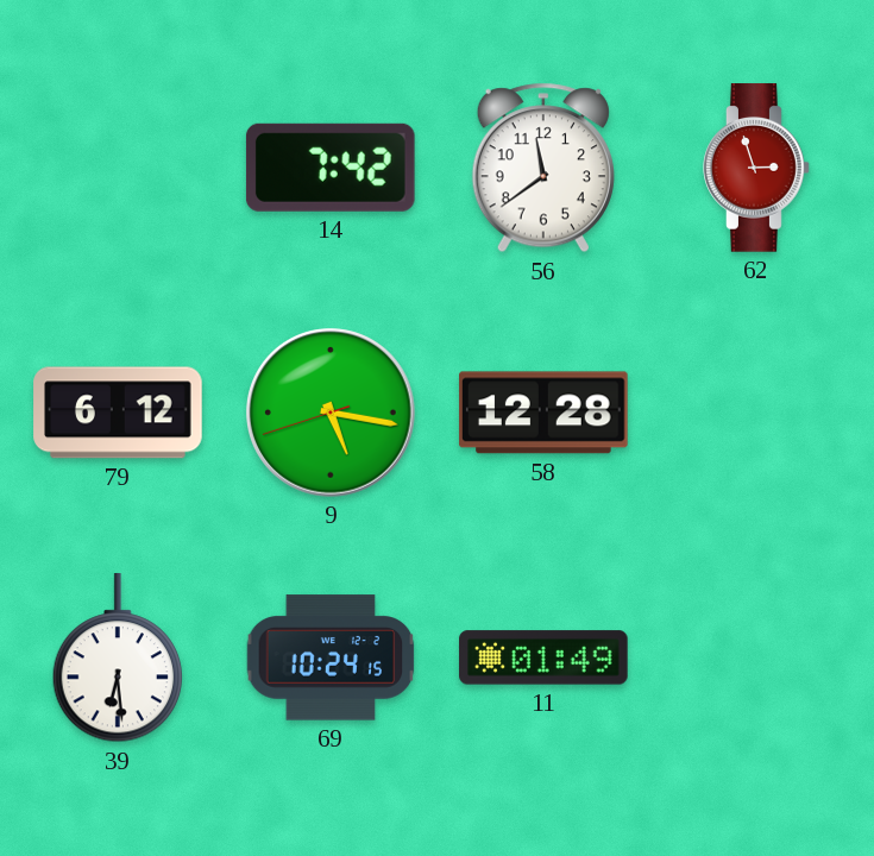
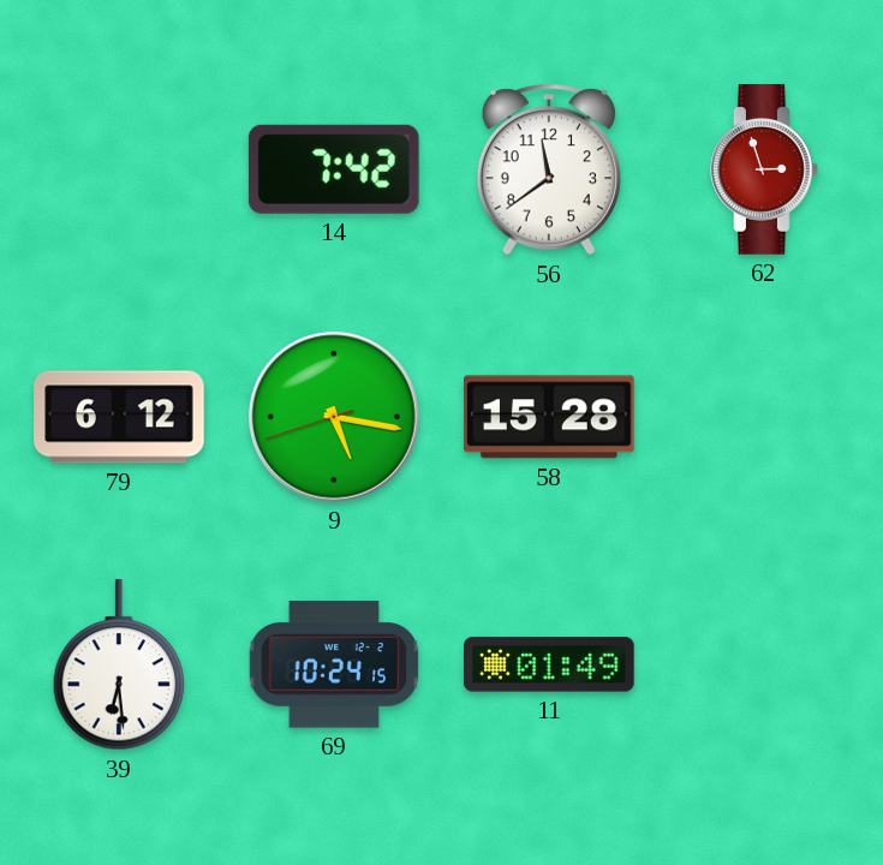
58: 12:28 -> 15:28 (549, 417)
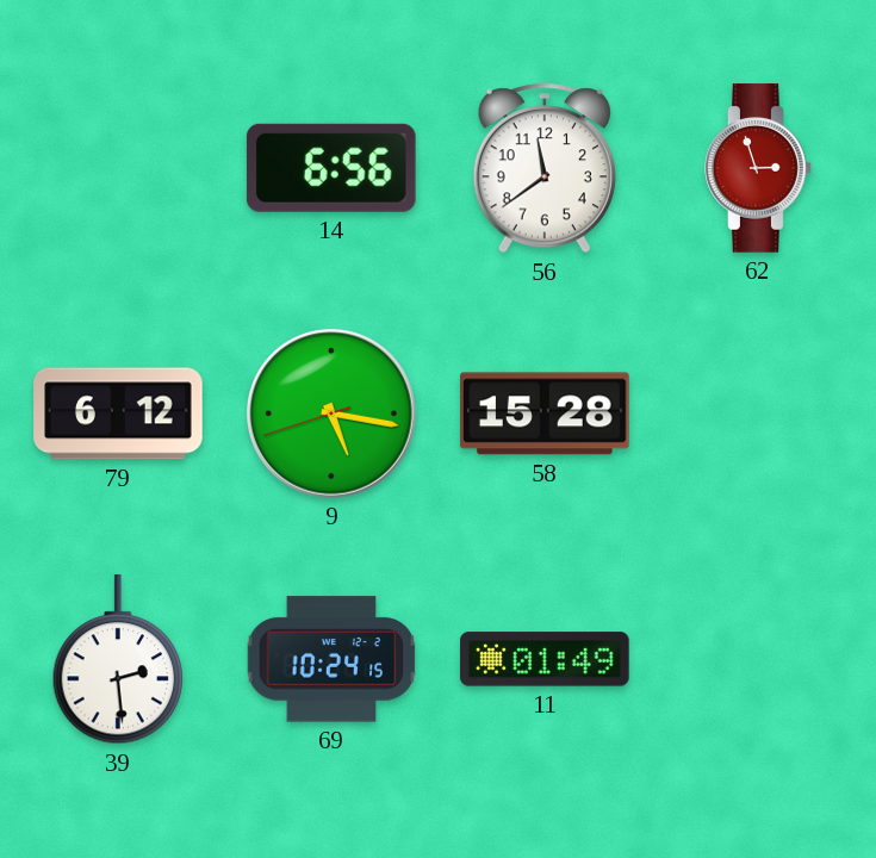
14: 7:42 -> 6:56 (331, 168)
39: 6:29 -> 2:29 (118, 660)
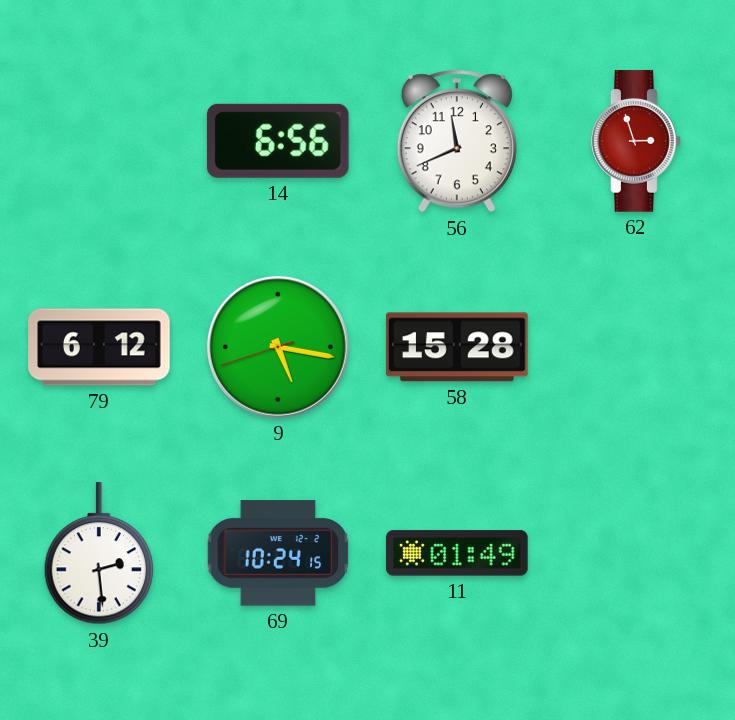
56: 11:39 -> 11:41 (457, 141)
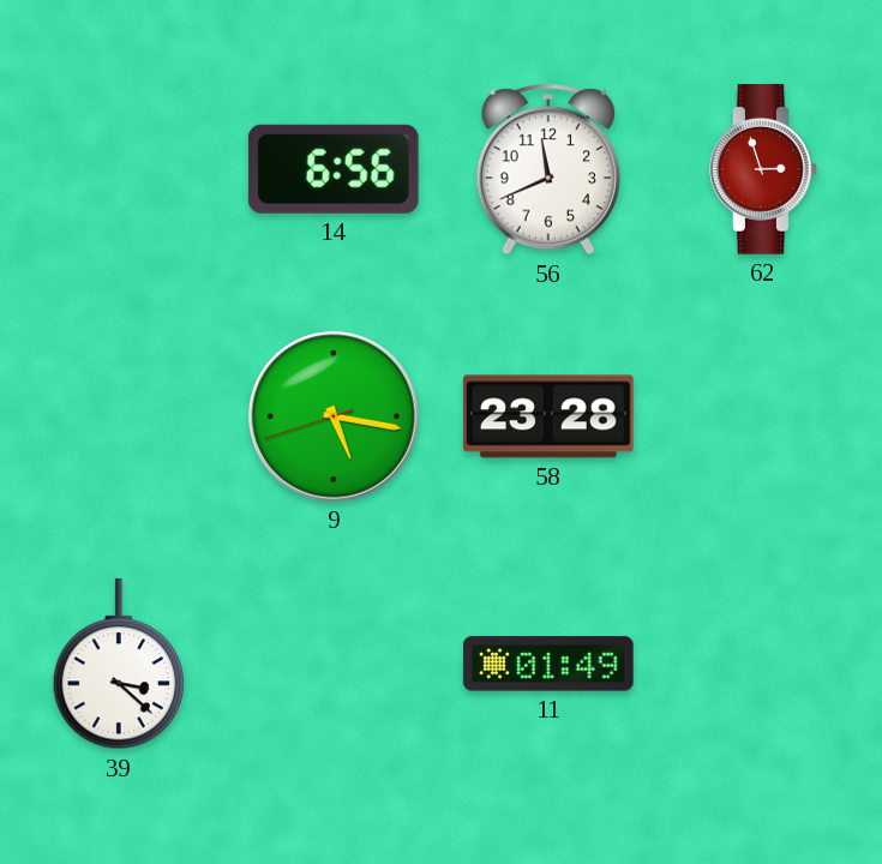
79: 6:12 -> none (99, 347)
58: 15:28 -> 23:28 (548, 416)
39: 2:29 -> 3:22 (119, 665)
69: 10:24 -> none (278, 553)
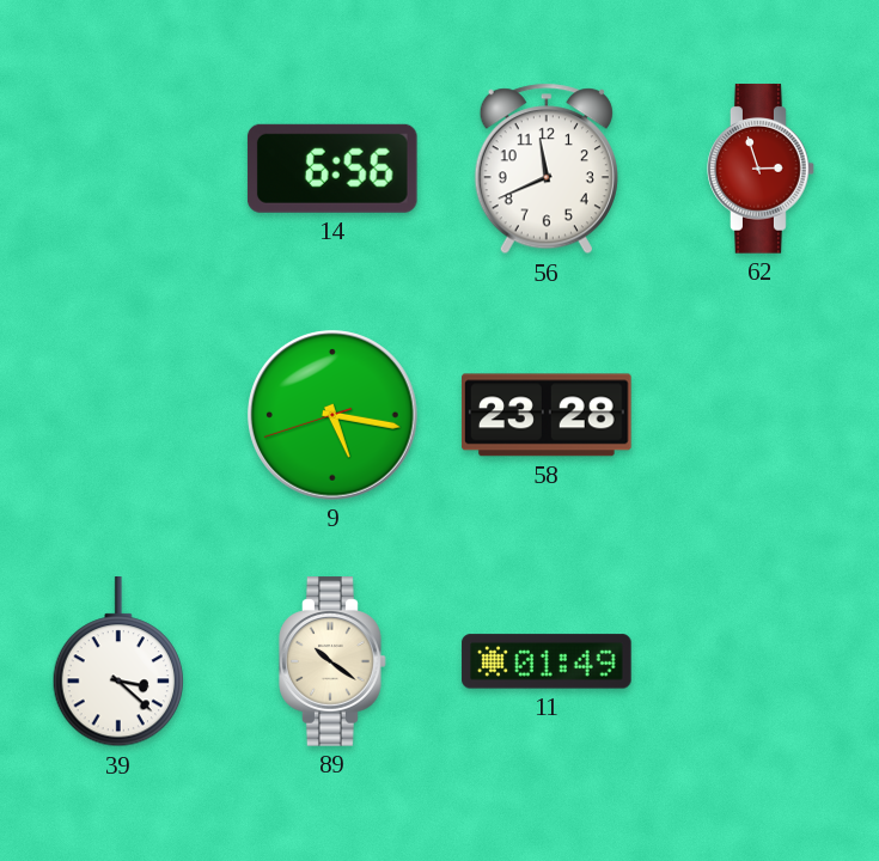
89: none -> 10:21 (332, 661)
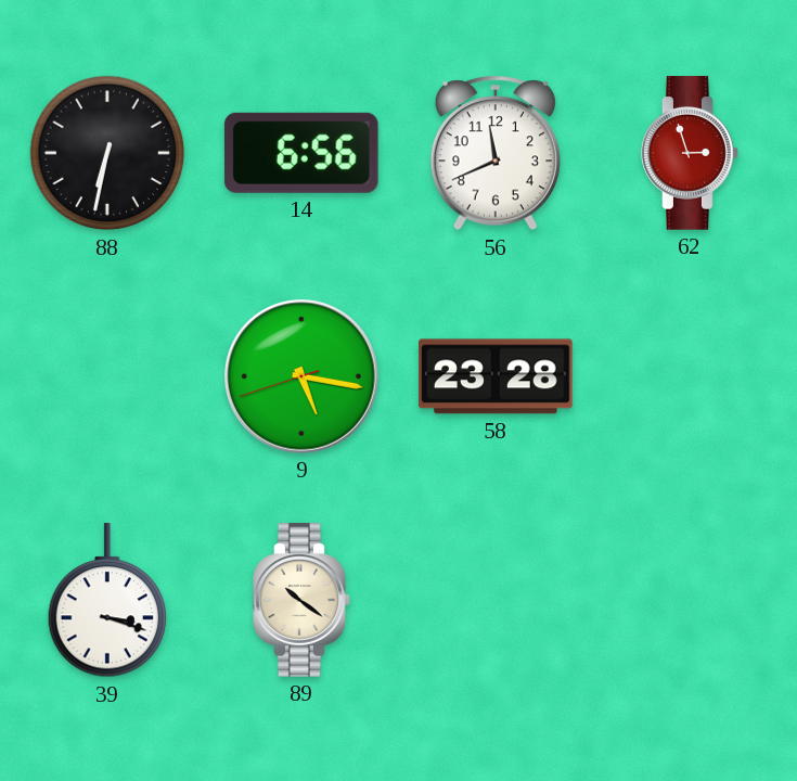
88: none -> 6:32 (107, 153)
39: 3:22 -> 3:18 (107, 601)
11: 01:49 -> none (547, 661)
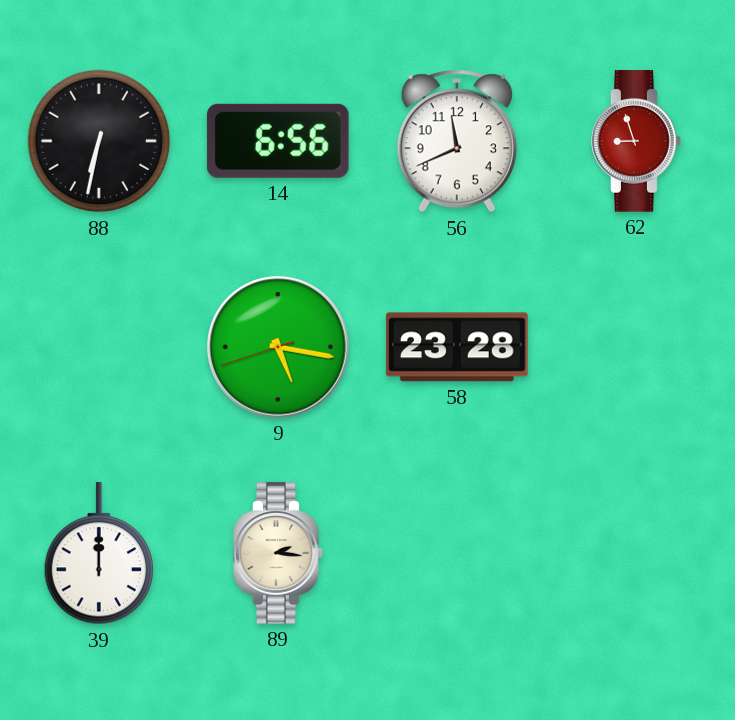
62: 2:57 -> 8:57 (636, 141)
39: 3:18 -> 12:00 (99, 554)
89: 10:21 -> 2:16 (278, 553)
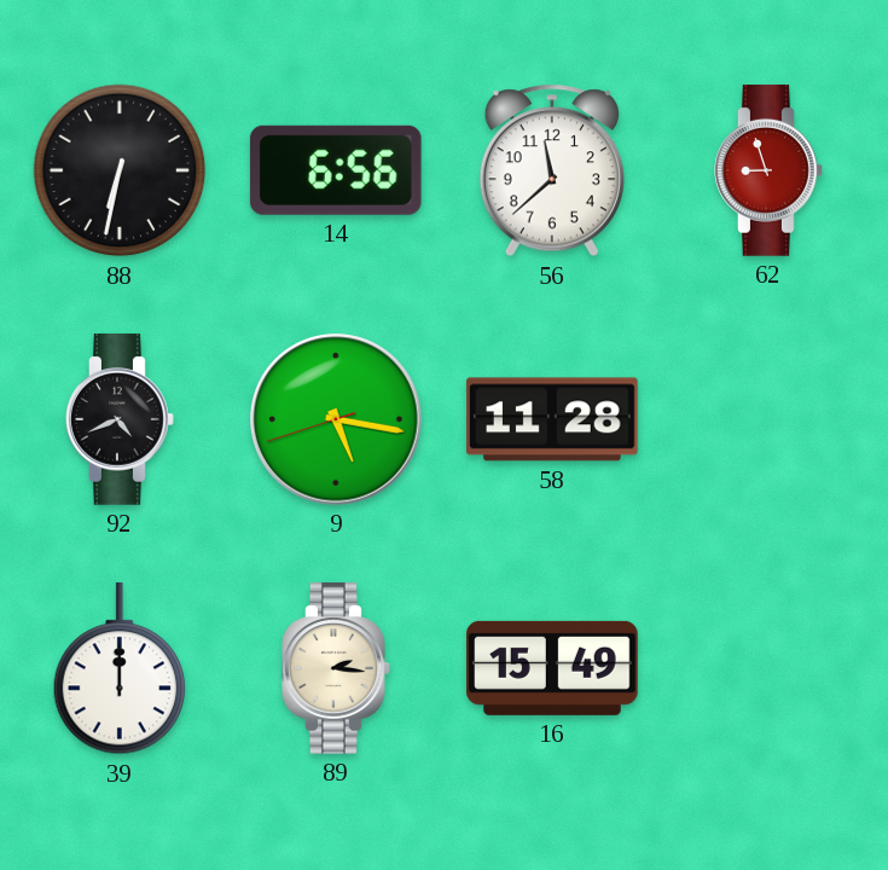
56: 11:41 -> 11:38 (552, 170)
92: none -> 4:41 (120, 419)
58: 23:28 -> 11:28 (552, 419)
16: none -> 15:49 (552, 668)
